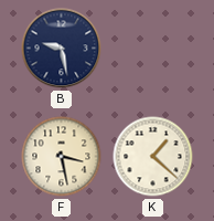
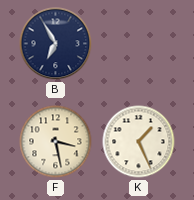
B: 9:28 -> 6:55 (56, 44)
K: 1:22 -> 1:26 (139, 142)
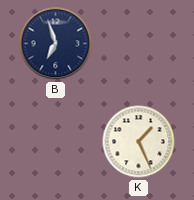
B: 6:55 -> 6:57 (56, 44)
F: 3:28 -> none (56, 142)
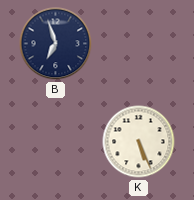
K: 1:26 -> 5:26 (139, 142)
